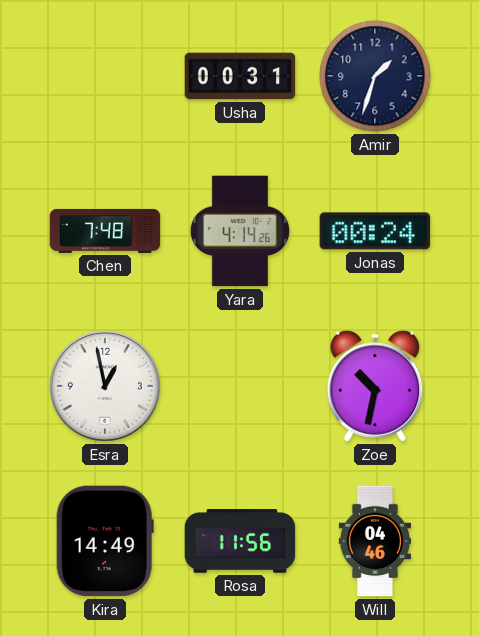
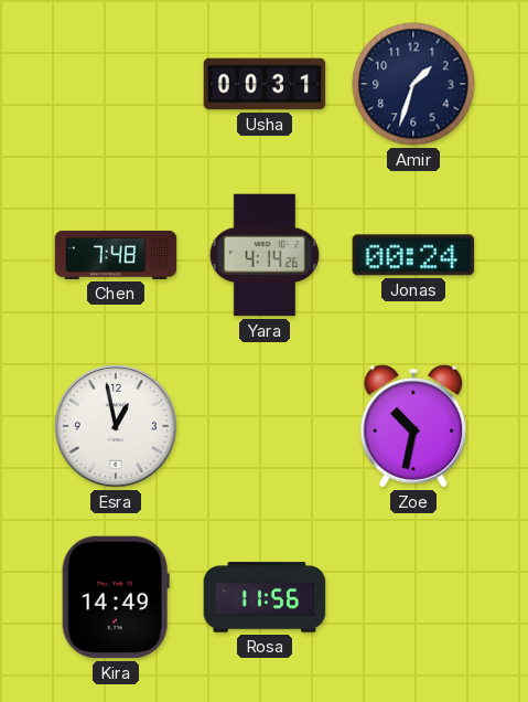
Will: 04:46 -> none (374, 541)
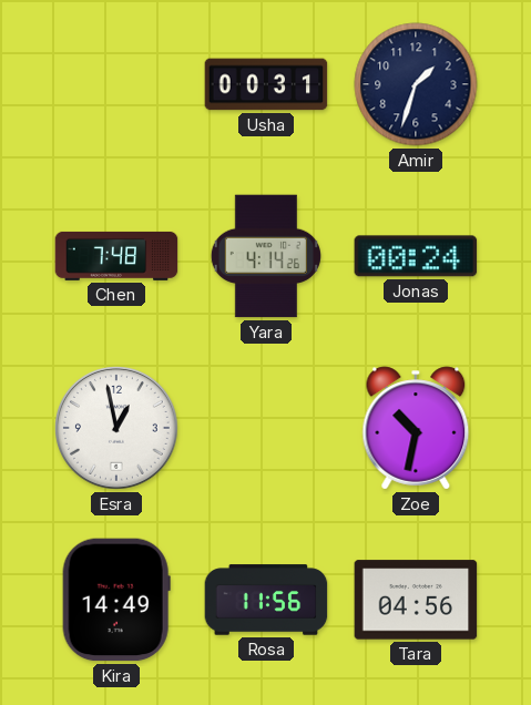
Tara: none -> 04:56 (416, 600)
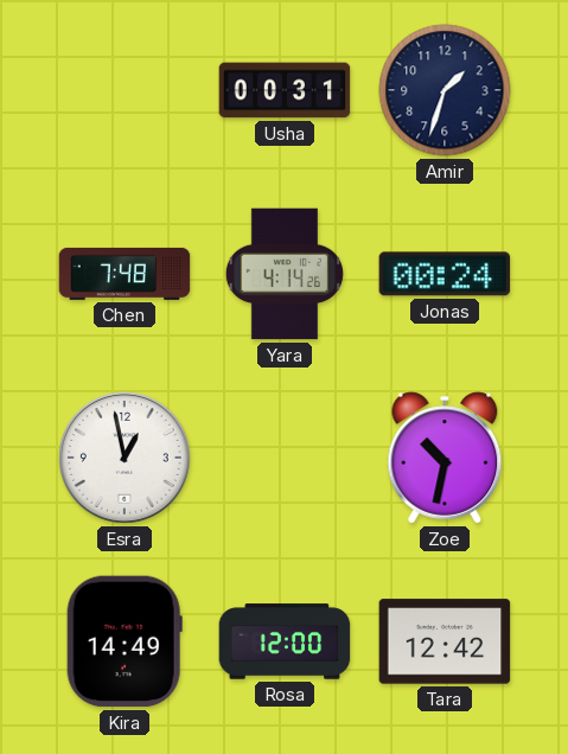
Rosa: 11:56 -> 12:00 (285, 641)
Tara: 04:56 -> 12:42 (445, 641)
